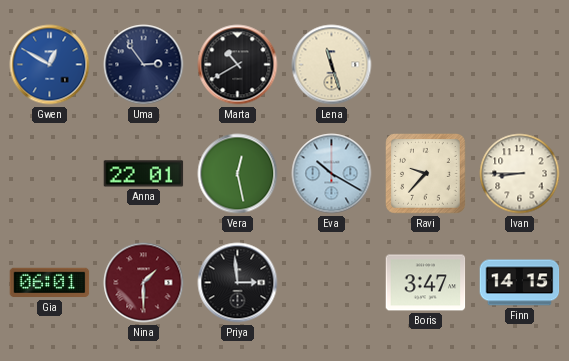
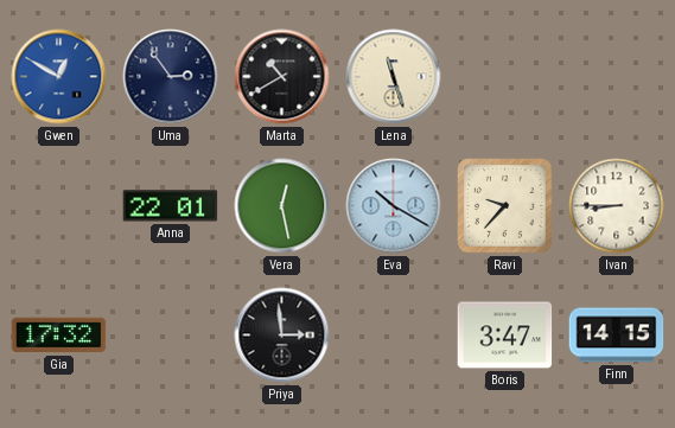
Gia: 06:01 -> 17:32 (59, 336)
Nina: 1:30 -> none (144, 283)
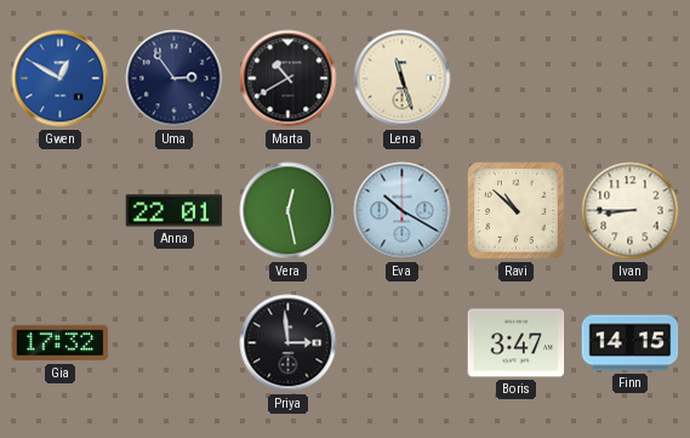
Ravi: 9:37 -> 10:52 (517, 211)
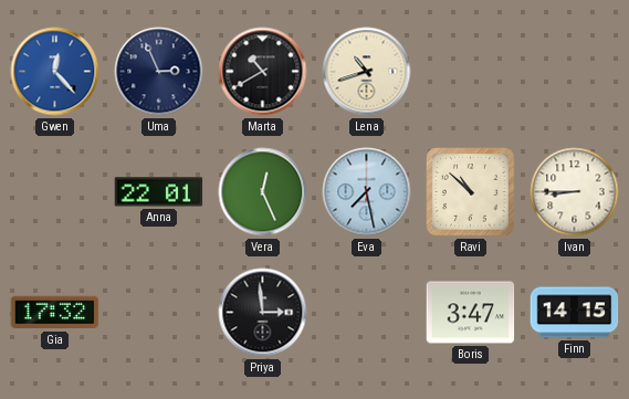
Gwen: 12:50 -> 12:23 (55, 72)
Uma: 2:54 -> 2:56 (159, 72)
Lena: 11:27 -> 10:42 (367, 72)
Vera: 12:28 -> 12:26 (263, 192)
Eva: 10:20 -> 7:28 (367, 192)
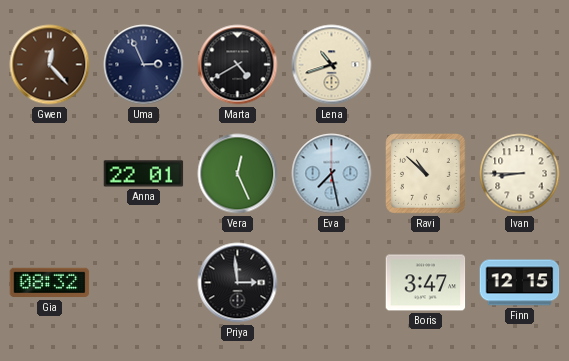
Gwen dial: blue -> brown (50, 65)
Marta: 10:40 -> 4:40 (238, 65)
Gia: 17:32 -> 08:32 (50, 283)
Finn: 14:15 -> 12:15 (520, 283)
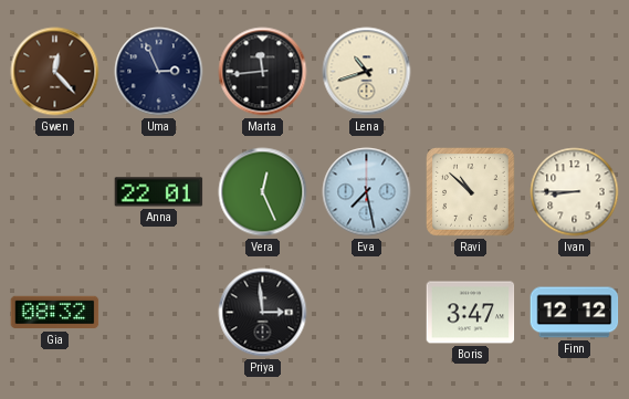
Marta: 4:40 -> 11:44 (263, 72)
Finn: 12:15 -> 12:12 (575, 313)
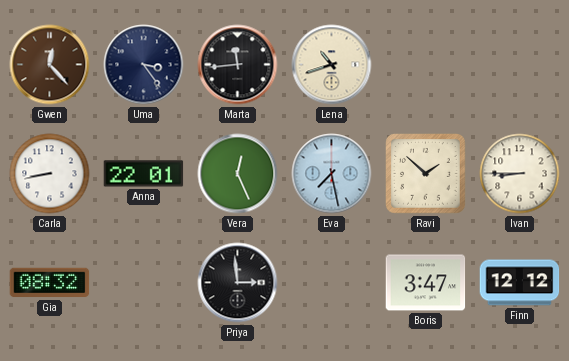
Uma: 2:56 -> 3:24 (144, 65)
Carla: none -> 8:43 (50, 174)
Ravi: 10:52 -> 1:52 (426, 174)
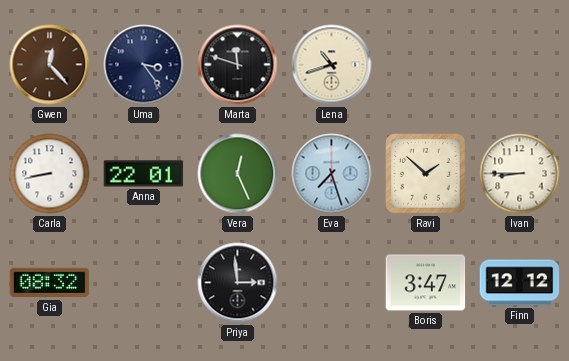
Marta: 11:44 -> 11:48 (238, 65)
Eva: 7:28 -> 7:27 (332, 174)
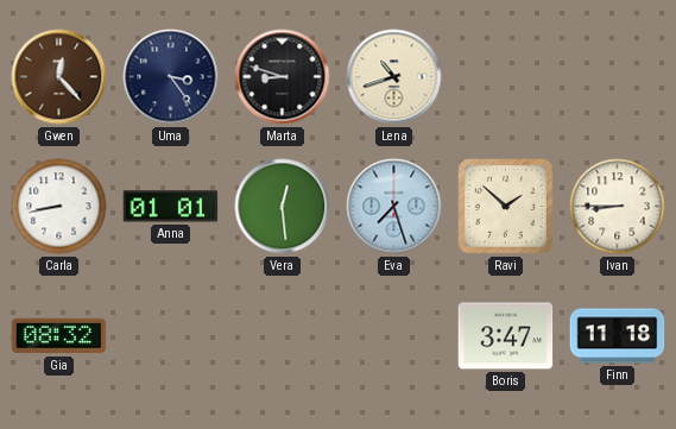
Marta: 11:48 -> 8:48 (283, 77)
Anna: 22:01 -> 01:01 (171, 207)
Vera: 12:26 -> 12:29 (283, 207)
Priya: 2:59 -> none (238, 283)
Finn: 12:12 -> 11:18 (618, 336)
